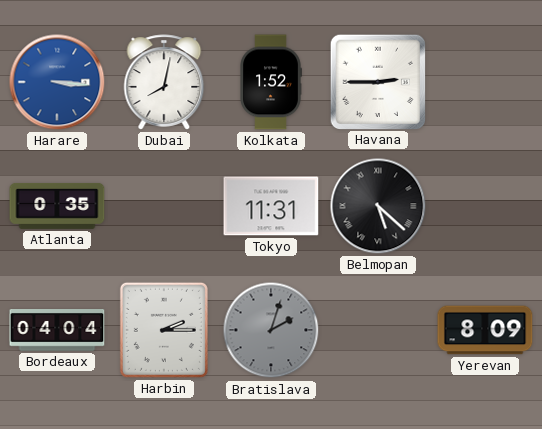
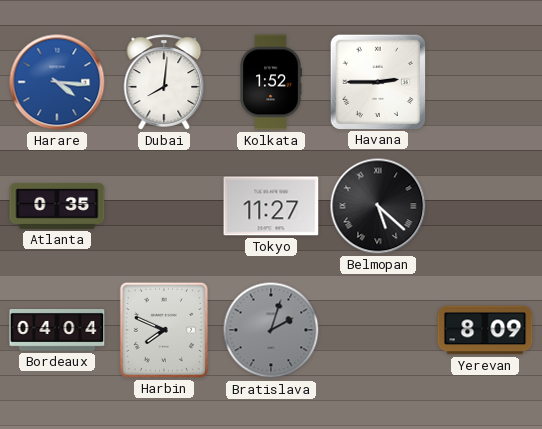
Harare: 3:16 -> 4:16 (57, 82)
Dubai: 8:02 -> 8:01 (164, 82)
Tokyo: 11:31 -> 11:27 (271, 206)
Harbin: 2:15 -> 7:49 (164, 330)
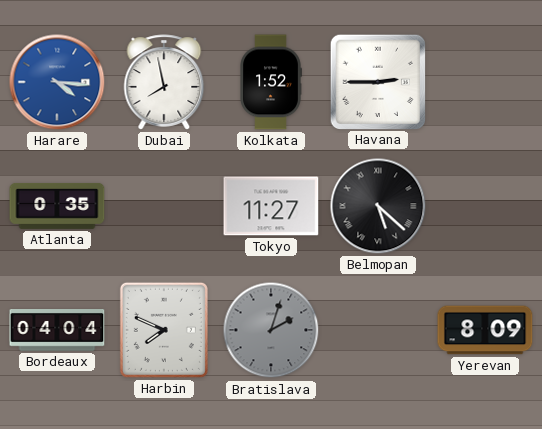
Dubai: 8:01 -> 7:58 (164, 82)
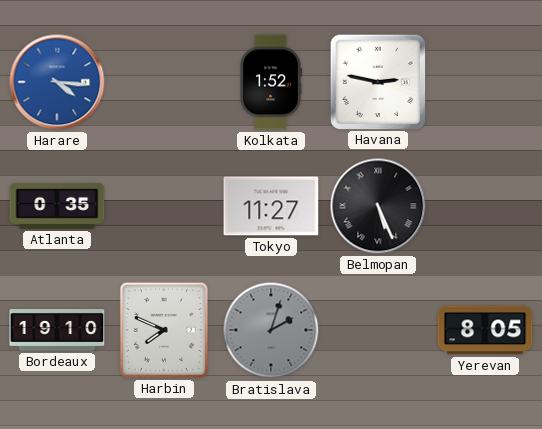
Dubai: 7:58 -> none (164, 82)
Havana: 2:45 -> 2:47 (377, 81)
Belmopan: 5:22 -> 5:26 (378, 206)
Bordeaux: 04:04 -> 19:10 (57, 331)
Yerevan: 8:09 -> 8:05 (485, 330)
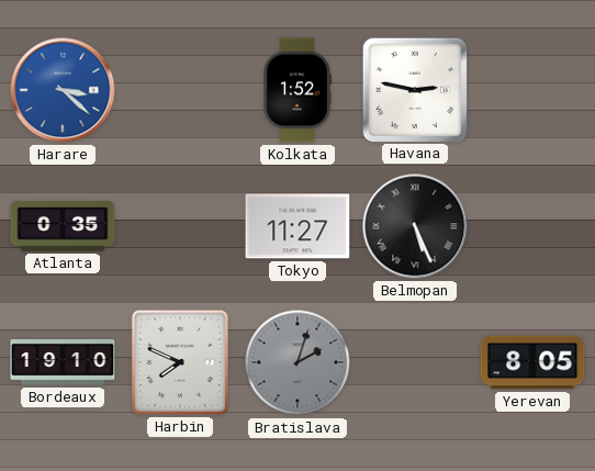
Harare: 4:16 -> 3:22 (63, 90)
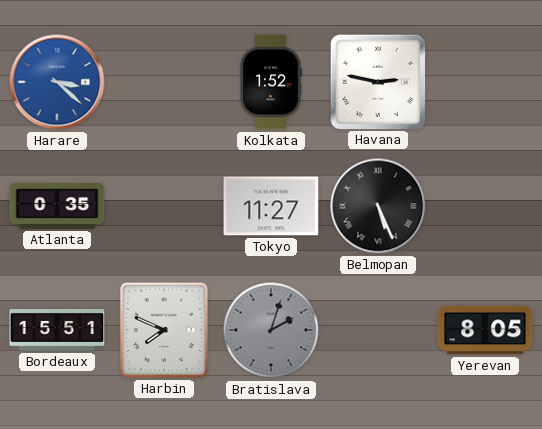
Bordeaux: 19:10 -> 15:51 (57, 331)
